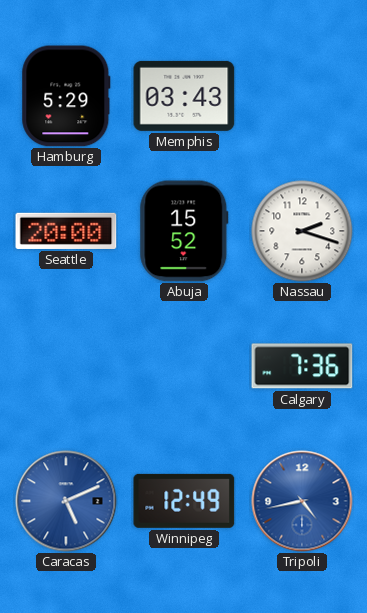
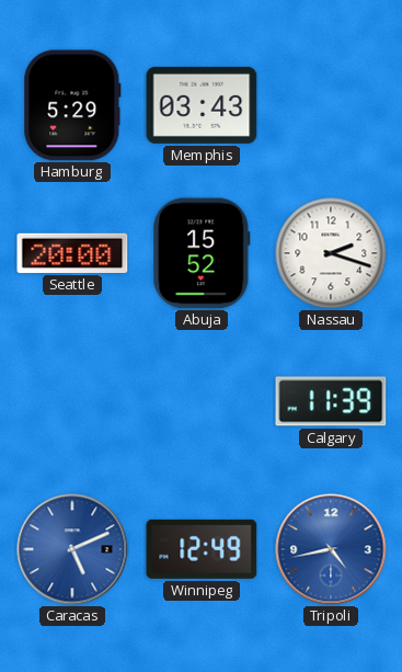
Calgary: 7:36 -> 11:39 (331, 401)
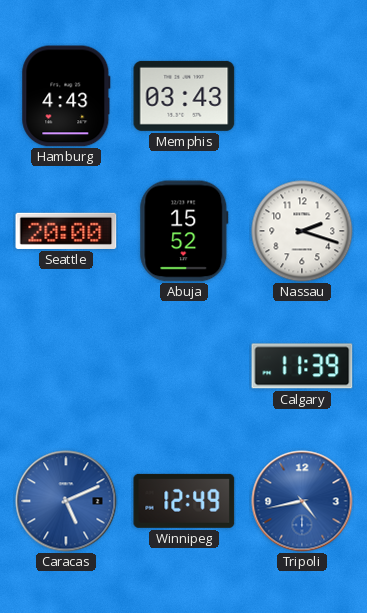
Hamburg: 5:29 -> 4:43 (66, 96)
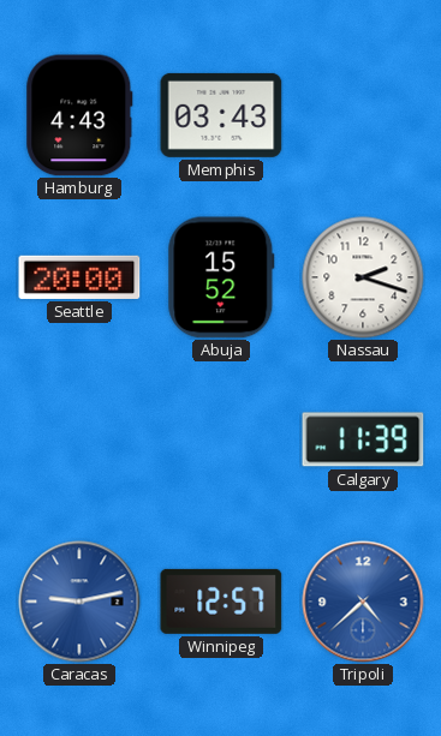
Caracas: 5:11 -> 9:13 (79, 602)
Winnipeg: 12:49 -> 12:57 (221, 602)
Tripoli: 4:43 -> 4:38 (363, 602)
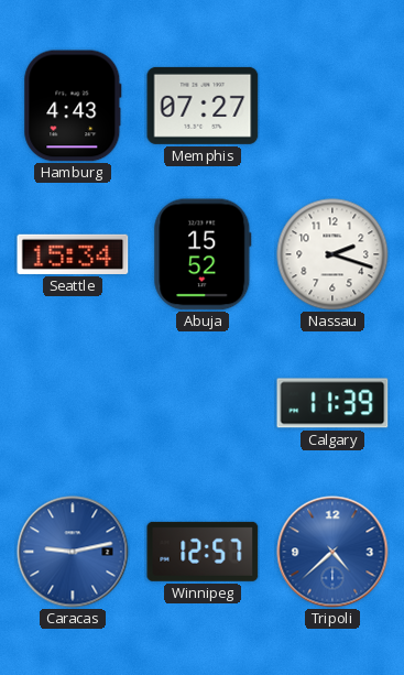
Memphis: 03:43 -> 07:27 (203, 106)
Seattle: 20:00 -> 15:34 (73, 254)
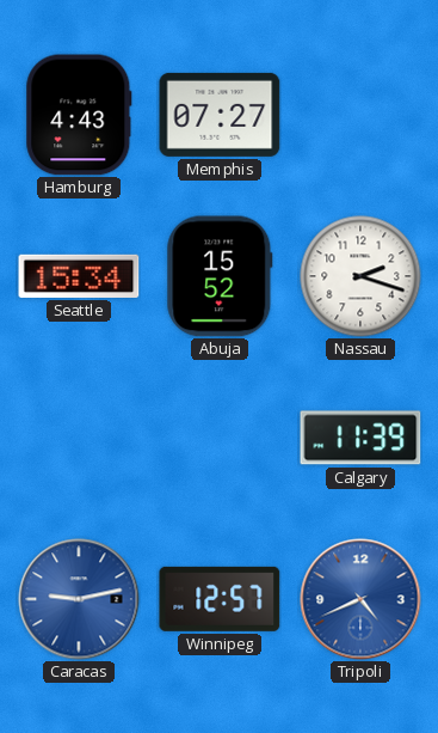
Tripoli: 4:38 -> 4:41 (360, 599)
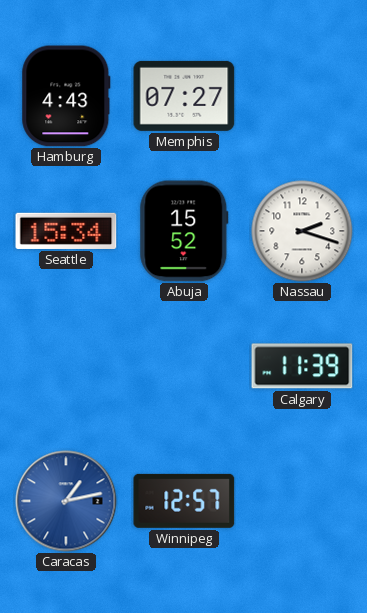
Caracas: 9:13 -> 1:13 (66, 501)
Tripoli: 4:41 -> none (360, 599)
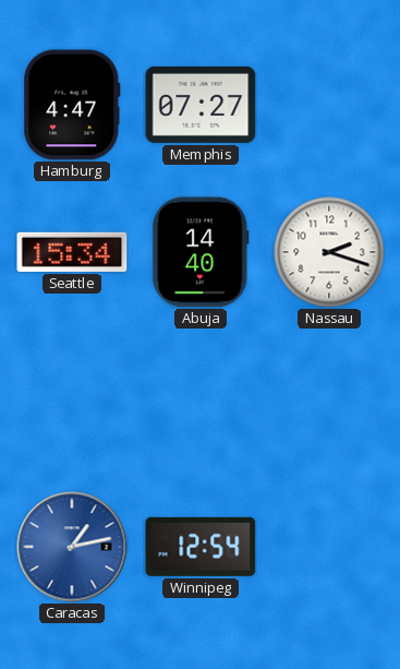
Hamburg: 4:43 -> 4:47 (72, 105)
Abuja: 15:52 -> 14:40 (201, 252)
Calgary: 11:39 -> none (302, 366)
Winnipeg: 12:57 -> 12:54 (201, 547)
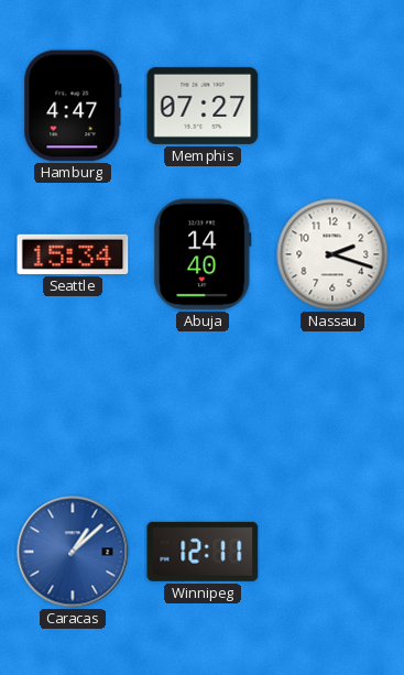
Caracas: 1:13 -> 1:08 (73, 552)
Winnipeg: 12:54 -> 12:11 (203, 552)
